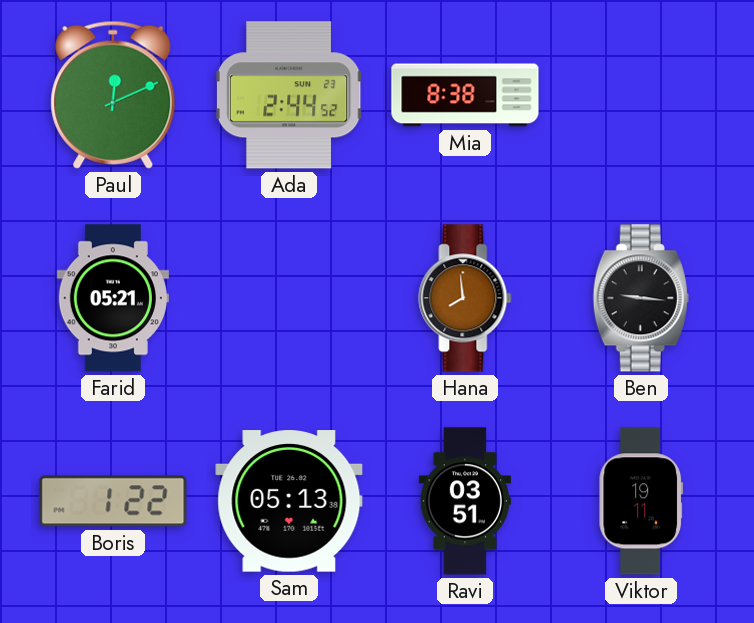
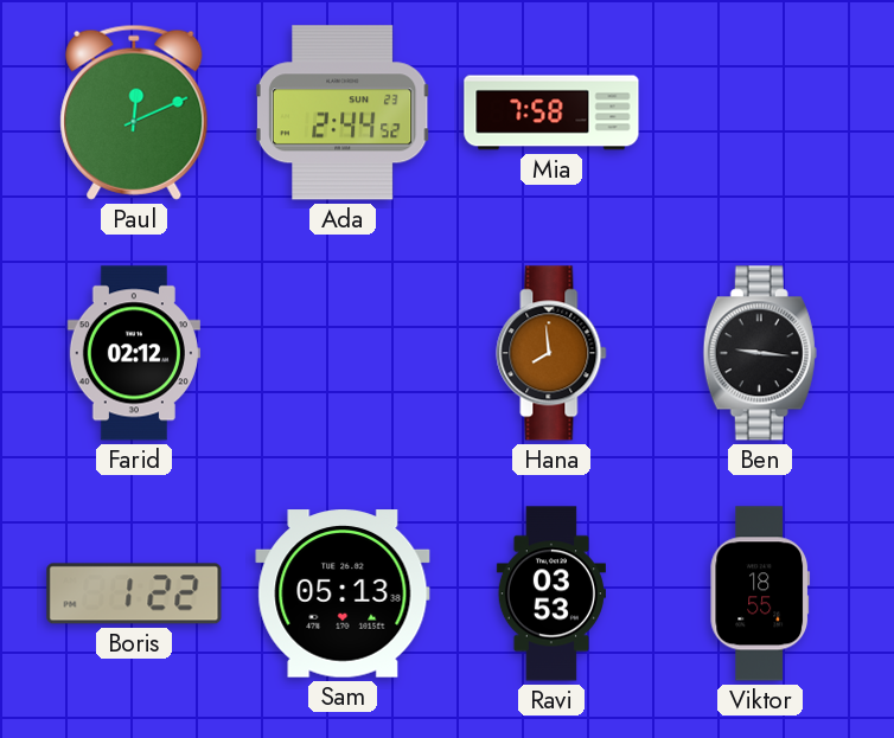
Mia: 8:38 -> 7:58 (551, 113)
Farid: 05:21 -> 02:12 (134, 353)
Ravi: 03:51 -> 03:53 (551, 593)
Viktor: 19:11 -> 18:55 (760, 593)
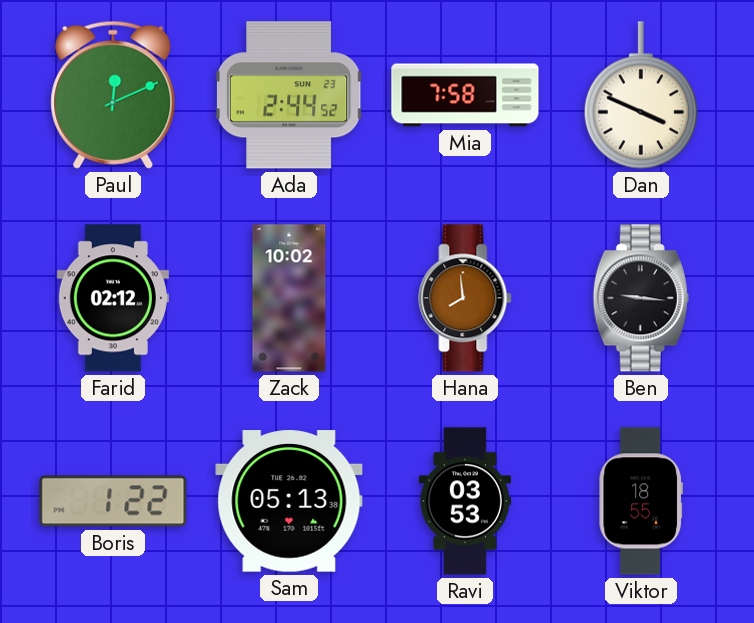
Dan: none -> 3:49 (641, 95)
Zack: none -> 10:02 (289, 298)
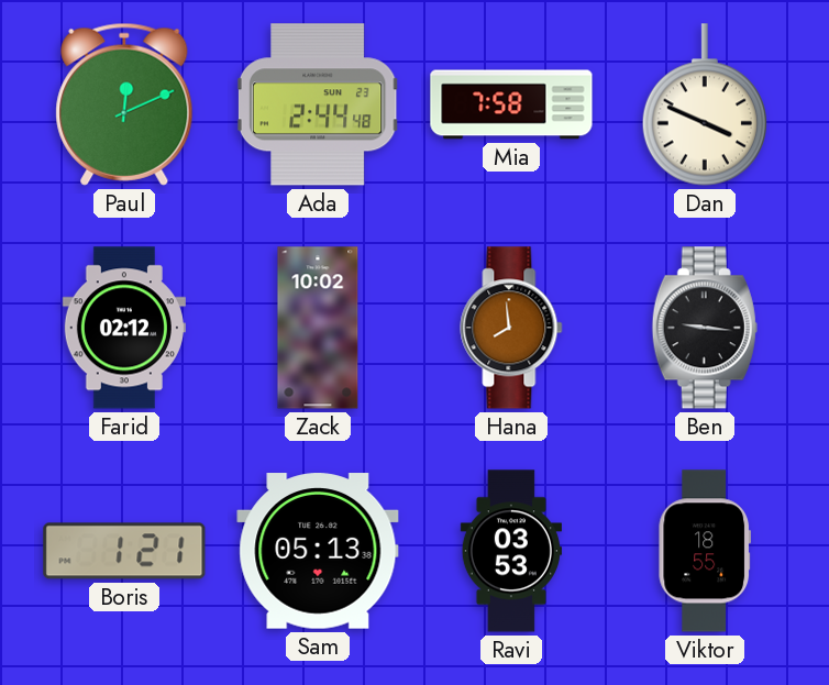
Ada: 2:44:52 -> 2:44:48 (318, 104)
Boris: 1:22 -> 1:21 (124, 551)
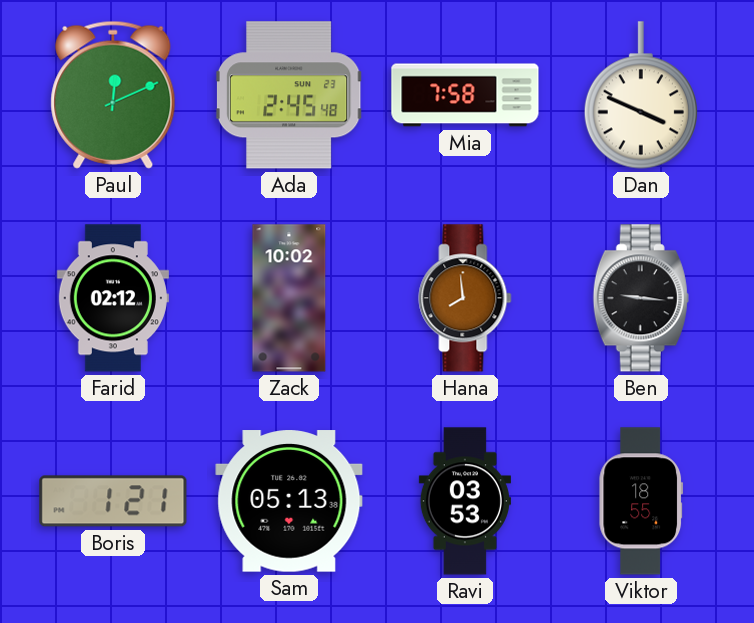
Ada: 2:44 -> 2:45 (289, 95)
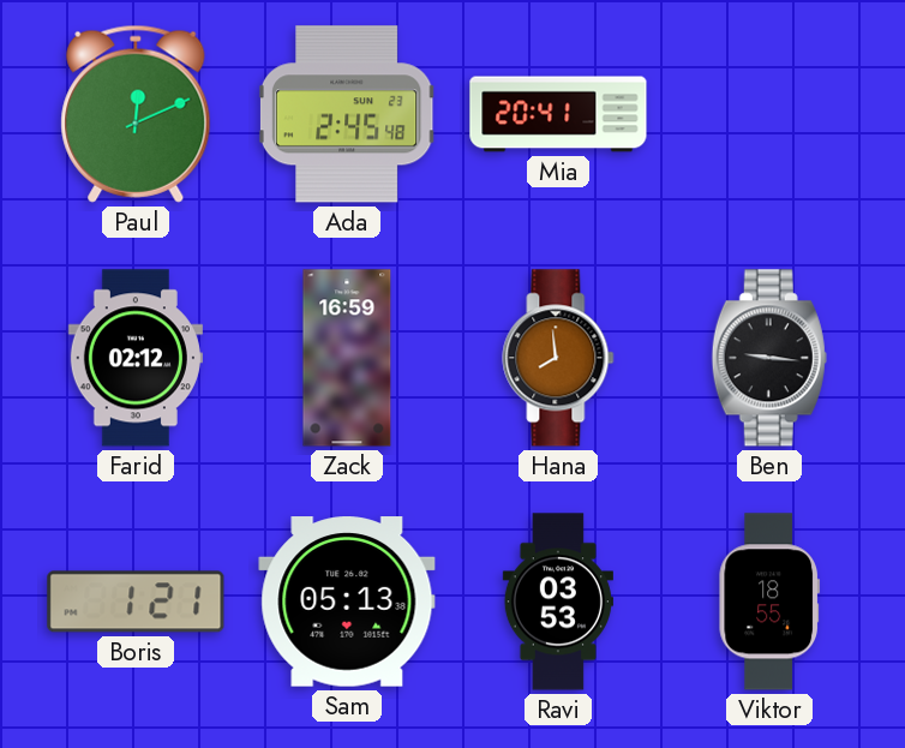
Mia: 7:58 -> 20:41 (558, 114)
Dan: 3:49 -> none (641, 95)
Zack: 10:02 -> 16:59 (347, 358)
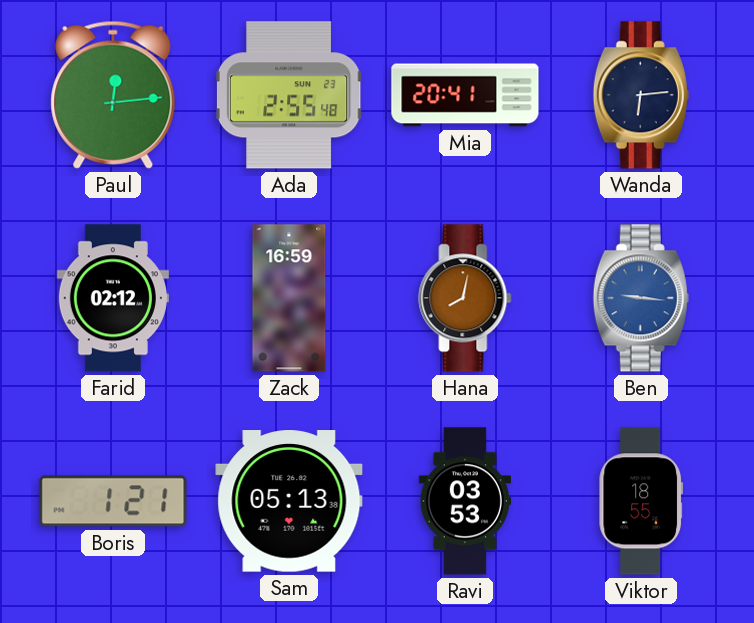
Paul: 12:11 -> 12:14 (113, 95)
Ada: 2:45 -> 2:55 (289, 95)
Wanda: none -> 6:14 (641, 95)
Hana: 7:59 -> 8:02 (465, 298)
Ben dial: black -> blue (641, 298)
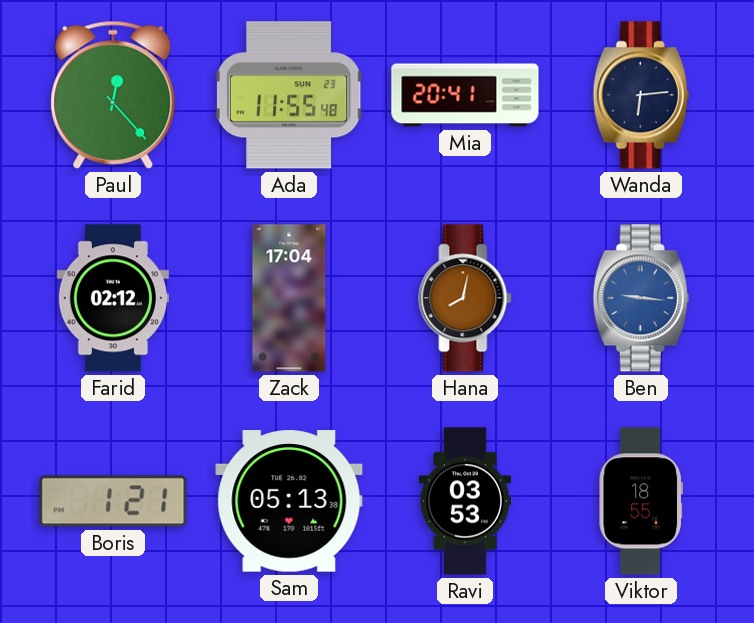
Paul: 12:14 -> 12:23 (113, 95)
Ada: 2:55 -> 11:55 (289, 95)
Zack: 16:59 -> 17:04 (289, 298)
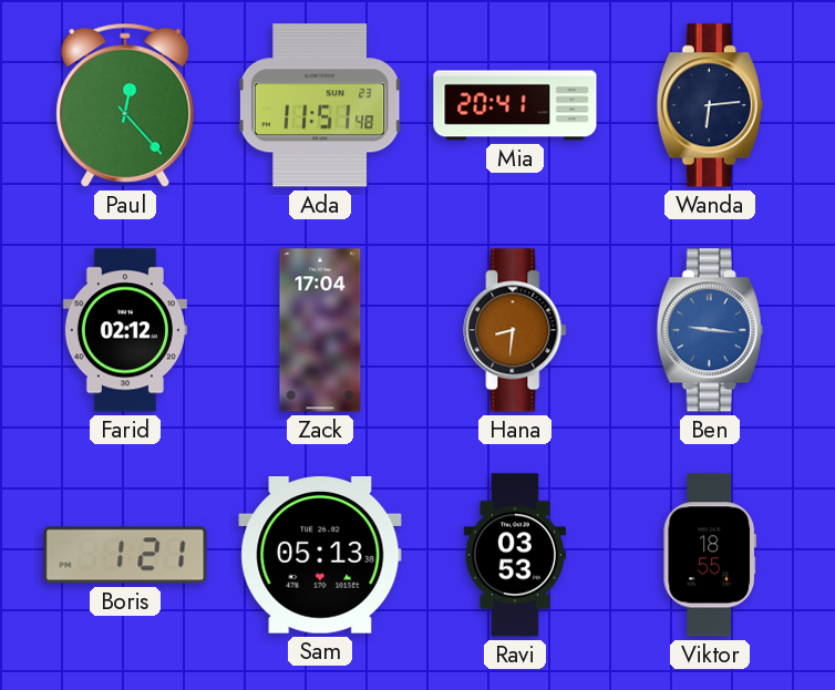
Ada: 11:55 -> 11:51 (320, 105)
Hana: 8:02 -> 8:31 (515, 330)
